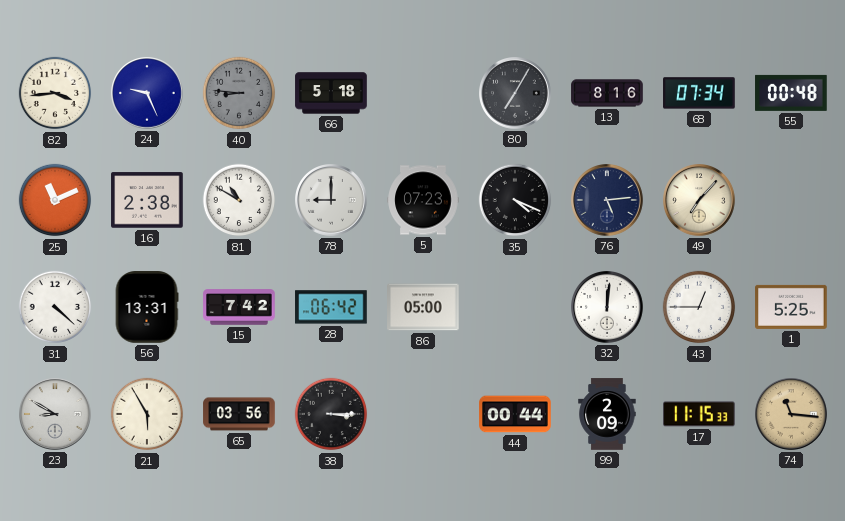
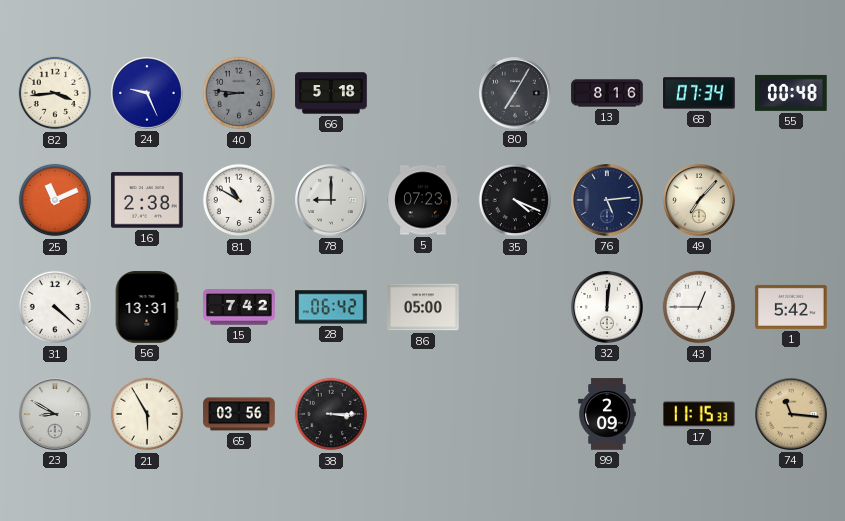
1: 5:25 -> 5:42 (791, 307)
44: 00:44 -> none (515, 414)
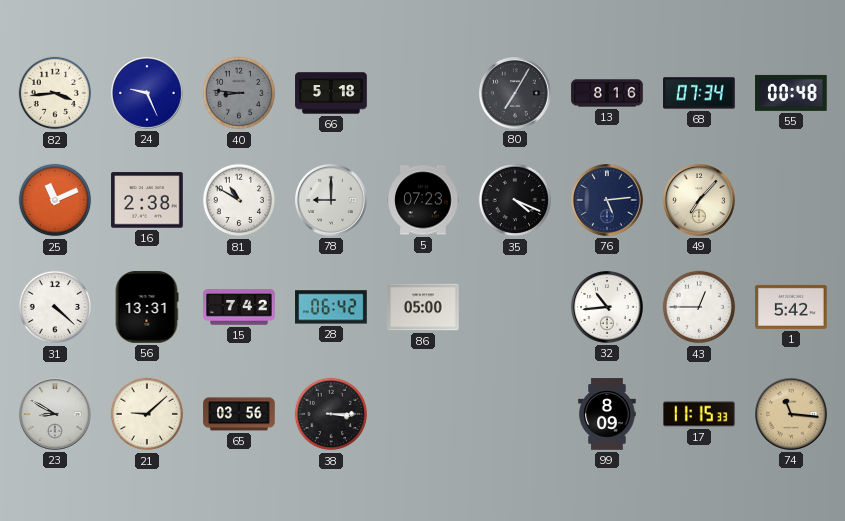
32: 12:01 -> 10:44 (608, 308)
21: 5:55 -> 9:08 (147, 414)
99: 2:09 -> 8:09 (607, 414)
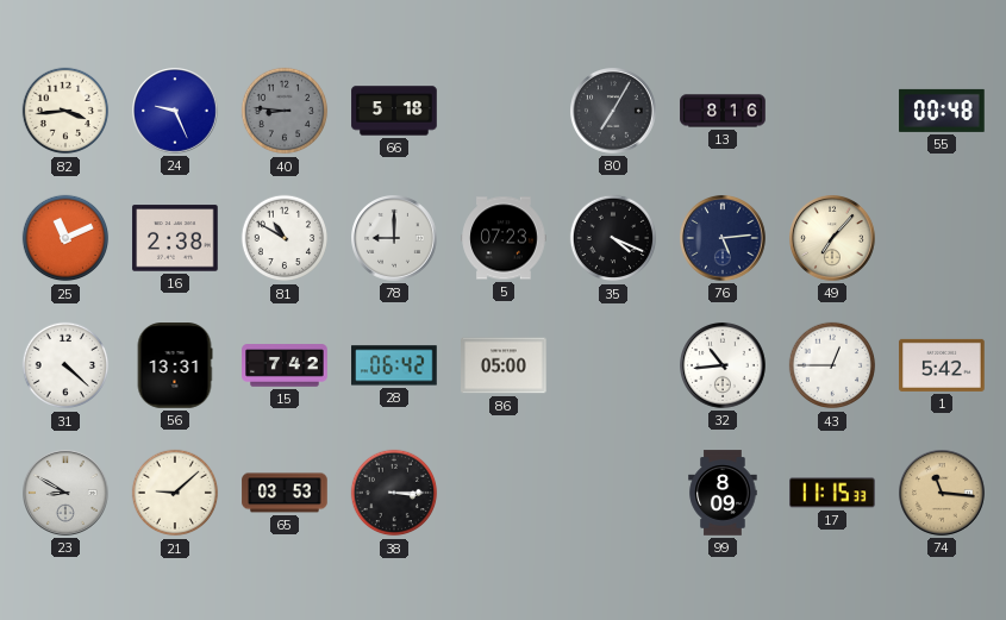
68: 07:34 -> none (699, 93)
65: 03:56 -> 03:53 (285, 493)
